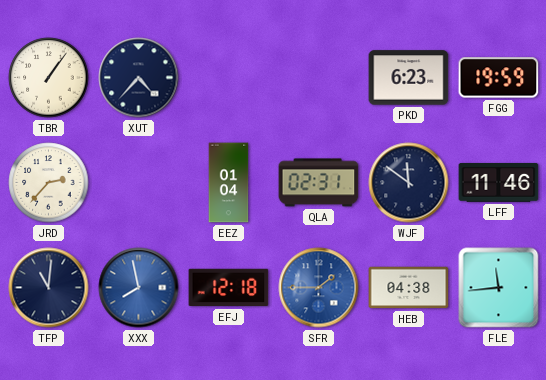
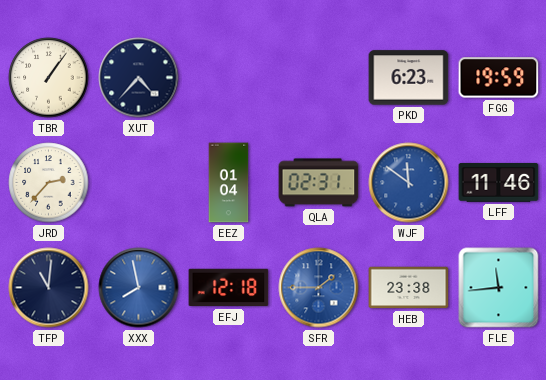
WJF dial: navy -> blue (409, 183)
HEB: 04:38 -> 23:38 (409, 288)
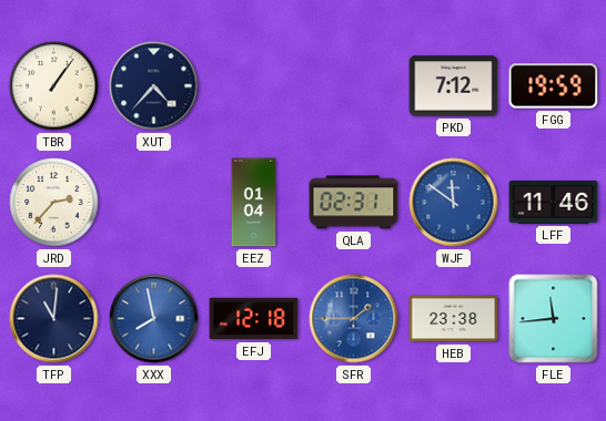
PKD: 6:23 -> 7:12 (454, 86)
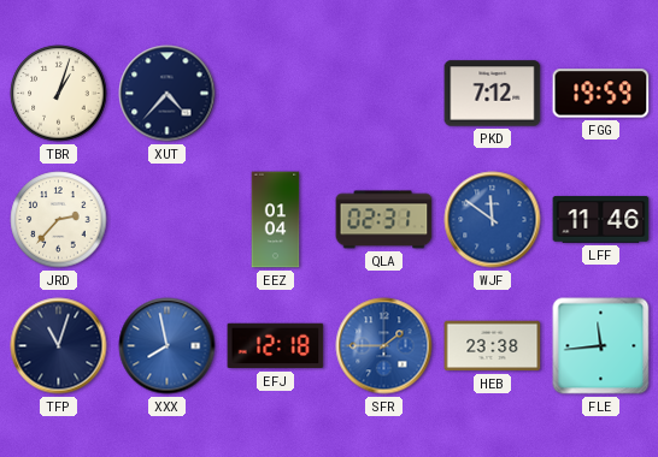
TBR: 1:06 -> 1:03 (59, 94)
TFP: 11:01 -> 11:03 (59, 346)
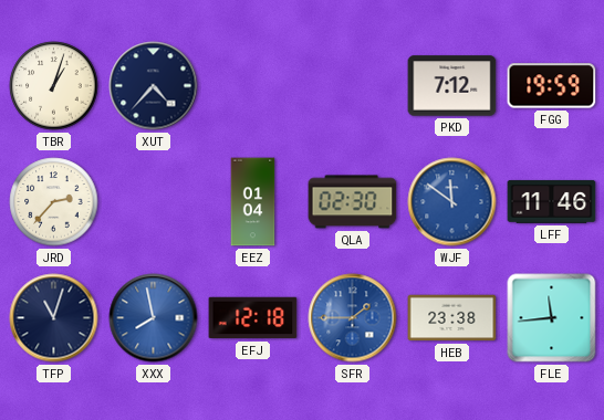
QLA: 02:31 -> 02:30 (353, 202)
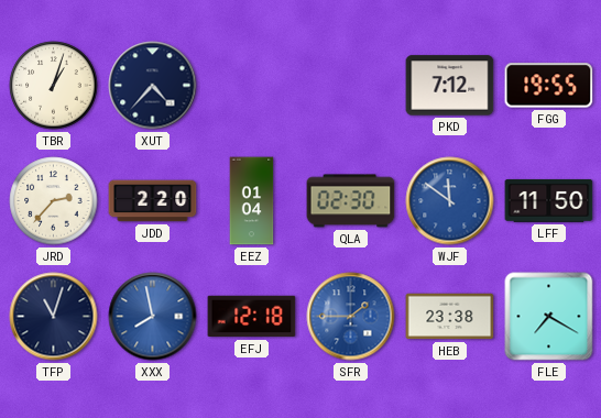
FGG: 19:59 -> 19:55 (549, 86)
JDD: none -> 2:20 (153, 201)
LFF: 11:46 -> 11:50 (549, 200)
FLE: 11:44 -> 7:20 (549, 317)
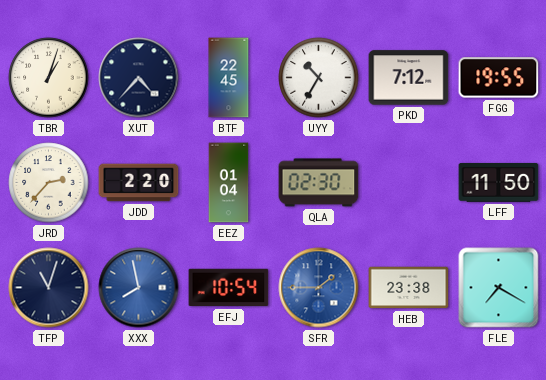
BTF: none -> 22:45 (229, 78)
UYY: none -> 10:35 (319, 78)
WJF: 11:51 -> none (450, 201)
EFJ: 12:18 -> 10:54 (229, 288)
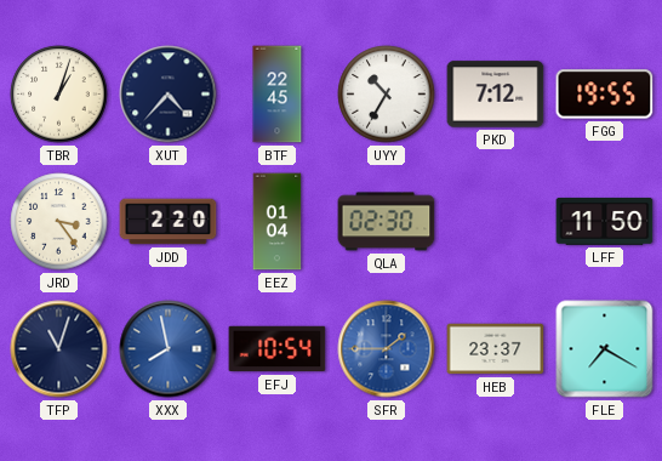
JRD: 2:37 -> 3:24 (59, 222)
HEB: 23:38 -> 23:37 (496, 349)
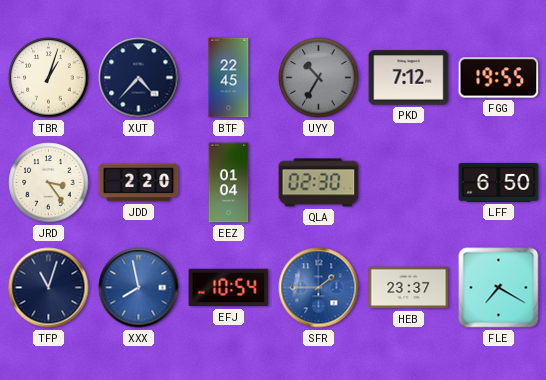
UYY dial: white -> grey (319, 78)
LFF: 11:50 -> 6:50 (499, 182)
